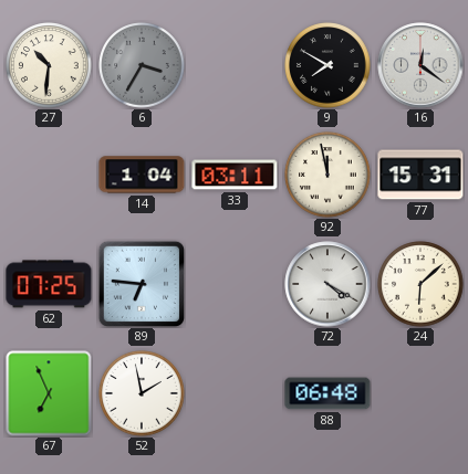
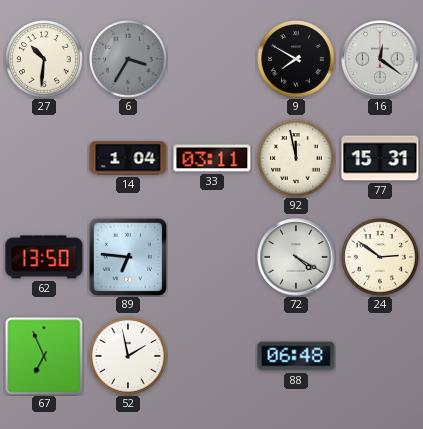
62: 07:25 -> 13:50 (44, 257)
24: 6:08 -> 2:51 (380, 257)
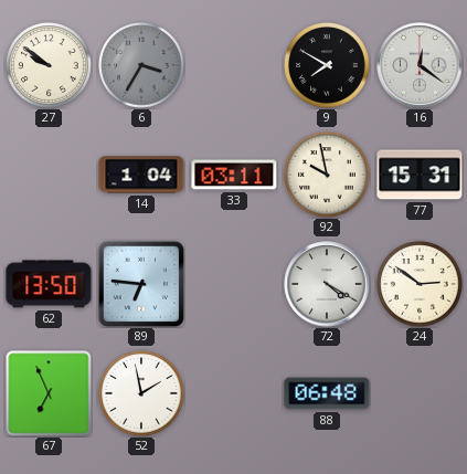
27: 10:31 -> 9:51 (49, 65)
92: 11:58 -> 9:58 (327, 175)
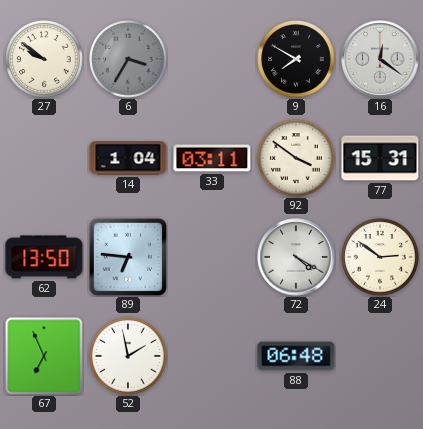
92: 9:58 -> 3:51 (296, 158)
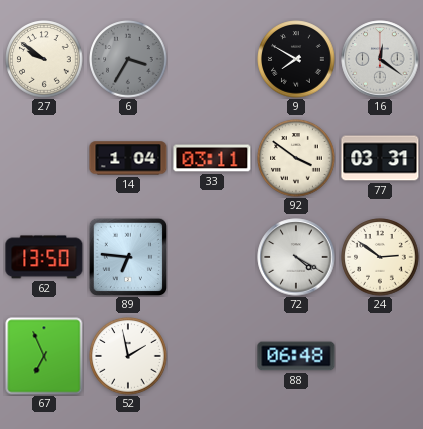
77: 15:31 -> 03:31 (380, 158)
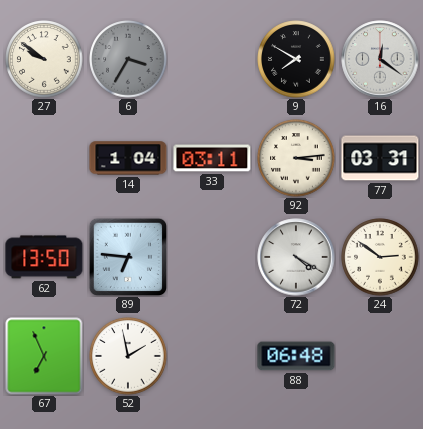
92: 3:51 -> 3:14 (296, 158)
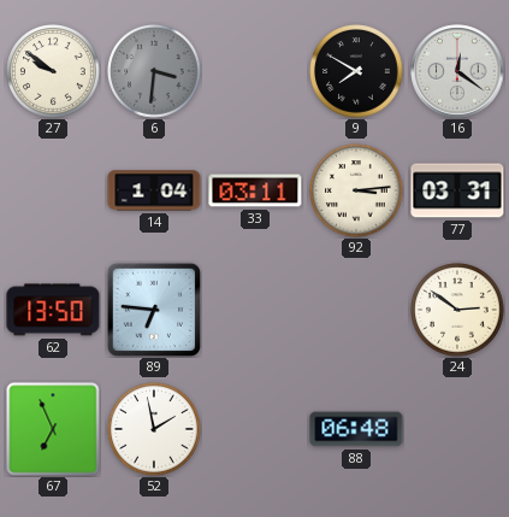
6: 3:35 -> 3:31 (154, 71)
72: 4:20 -> none (296, 257)
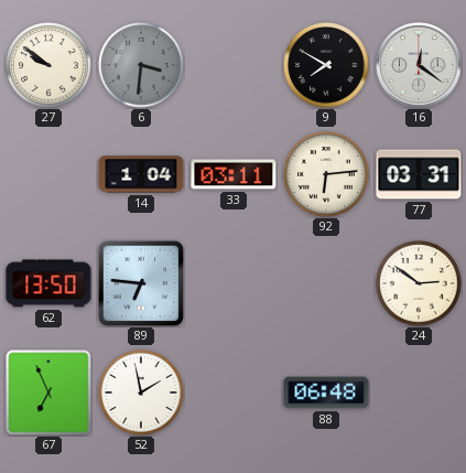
92: 3:14 -> 6:14 (326, 174)
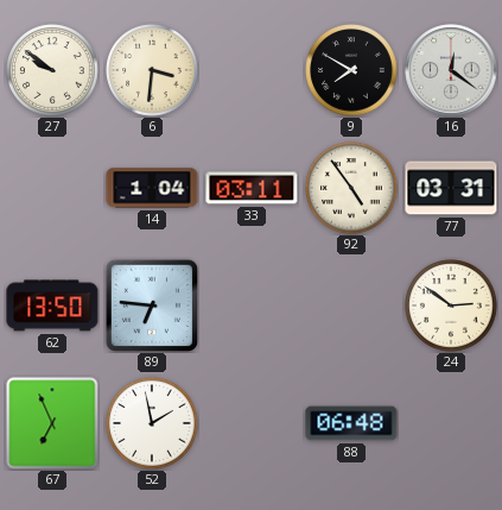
6 dial: grey -> cream (152, 70)
92: 6:14 -> 4:54 (351, 188)
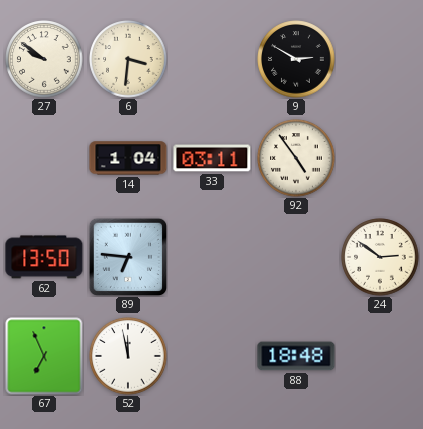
9: 7:50 -> 2:50 (296, 59)
16: 12:21 -> none (451, 70)
77: 03:31 -> none (451, 188)
52: 1:58 -> 11:58 (128, 356)
88: 06:48 -> 18:48 (296, 356)
